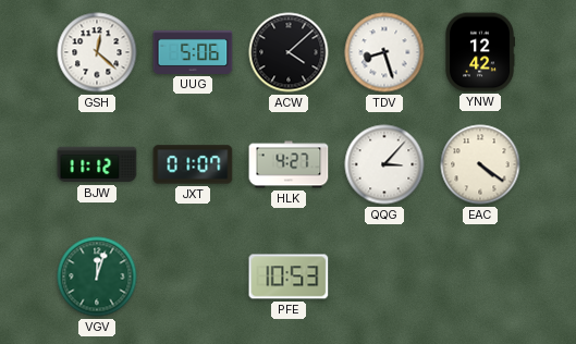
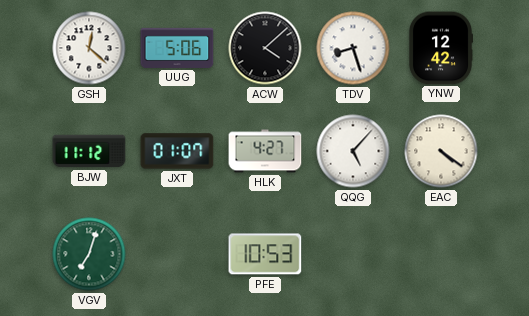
QQG: 3:07 -> 5:07 (353, 151)
VGV: 12:03 -> 7:03 (89, 254)
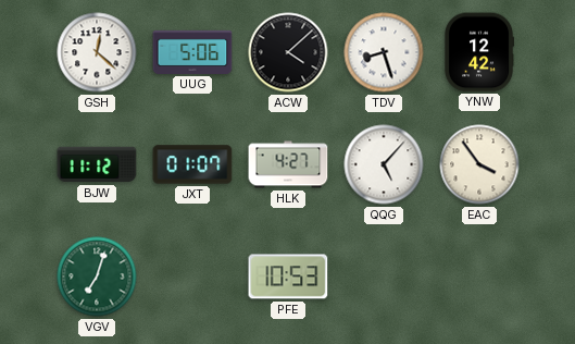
EAC: 4:21 -> 3:54 (479, 164)
